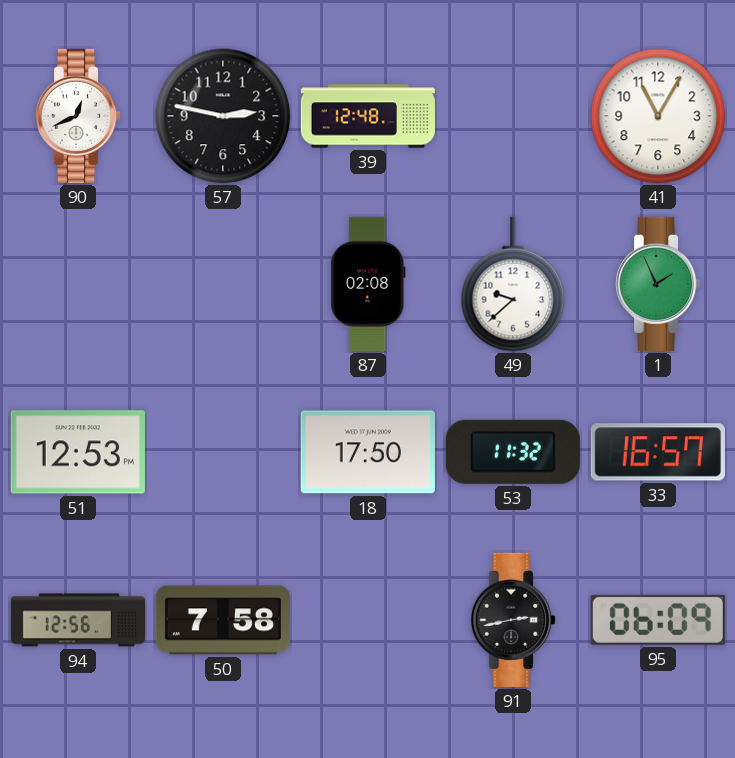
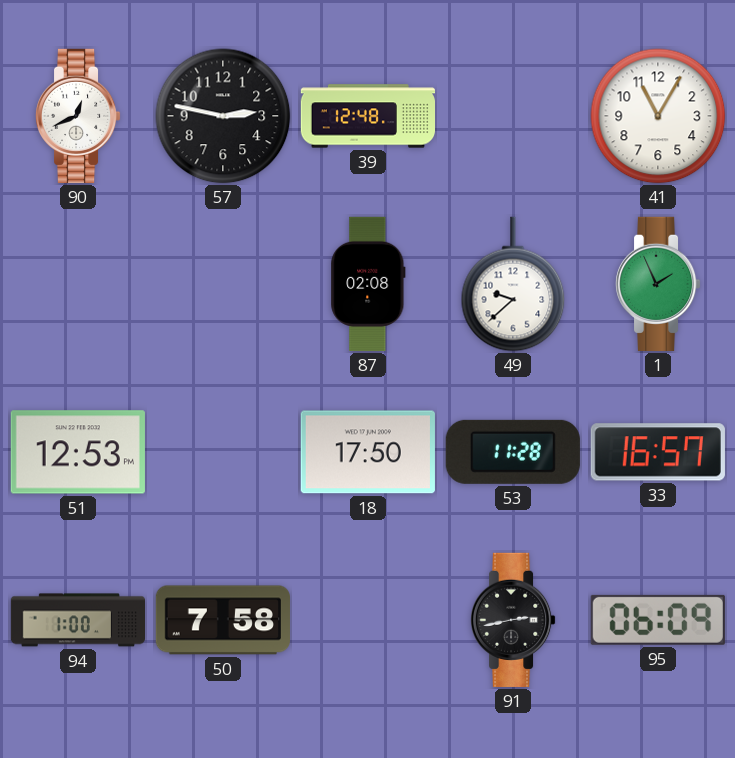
53: 11:32 -> 11:28 (513, 452)
94: 12:56 -> 1:00 (77, 620)
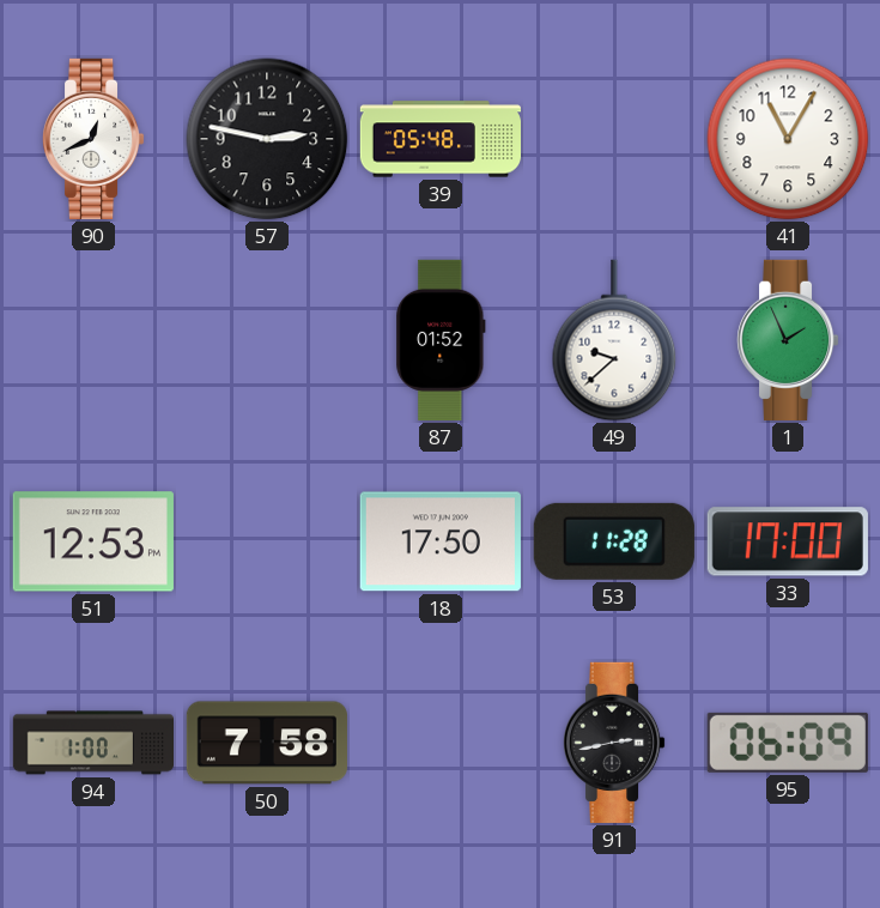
39: 12:48 -> 05:48 (439, 139)
87: 02:08 -> 01:52 (441, 340)
33: 16:57 -> 17:00 (788, 541)
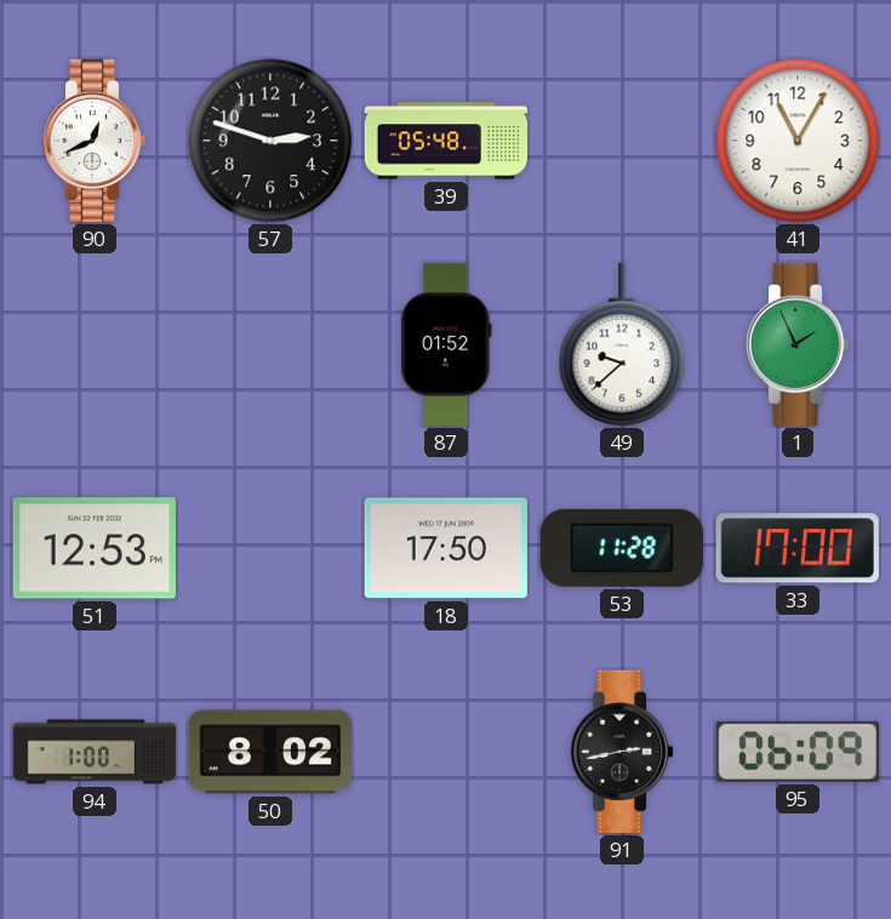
57: 2:47 -> 2:48 (270, 141)
50: 7:58 -> 8:02 (270, 752)
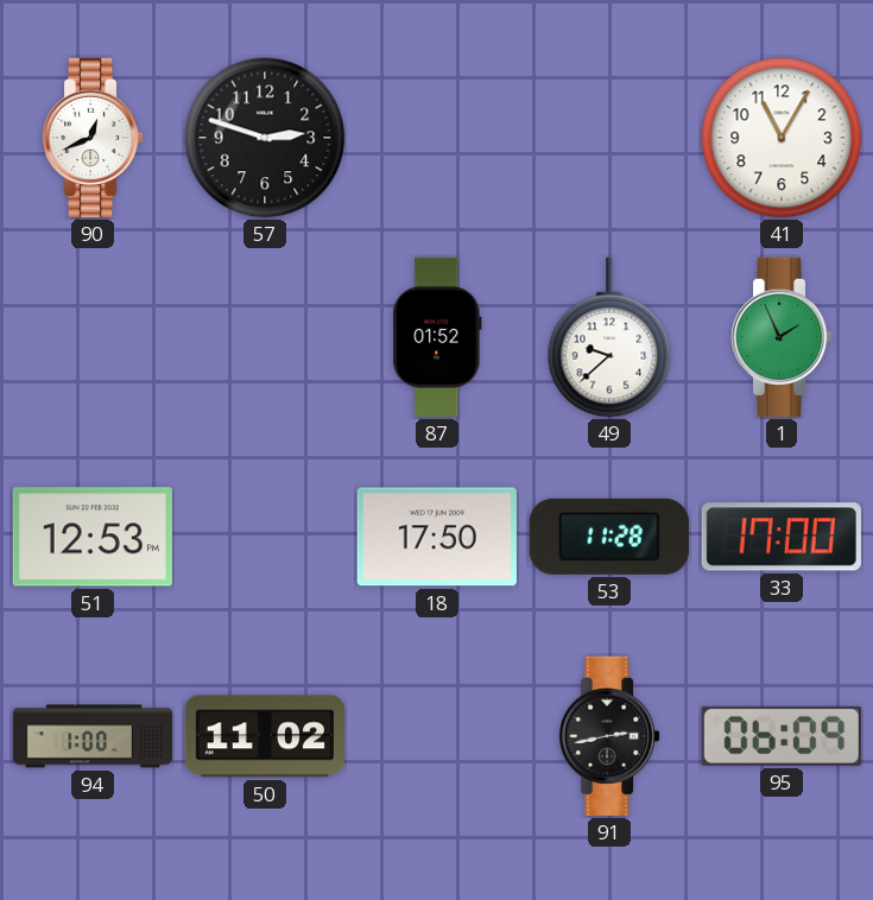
39: 05:48 -> none (445, 141)
50: 8:02 -> 11:02 (265, 736)
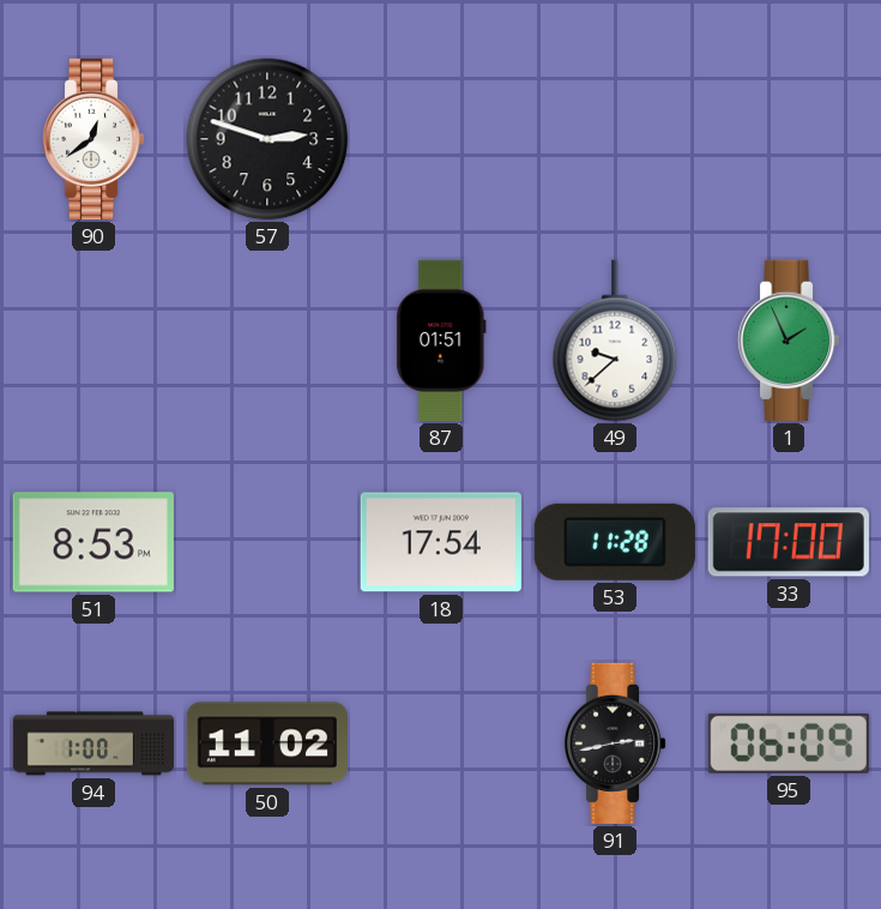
90: 12:41 -> 12:39 (93, 139)
41: 11:05 -> none (782, 138)
87: 01:52 -> 01:51 (441, 341)
51: 12:53 -> 8:53 (93, 542)
18: 17:50 -> 17:54 (441, 542)
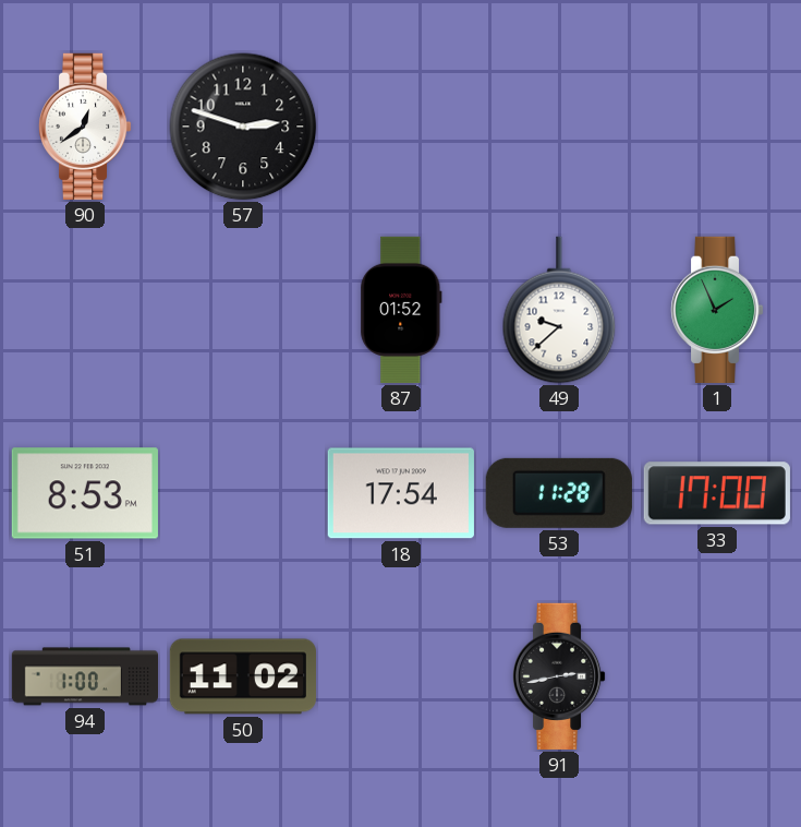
87: 01:51 -> 01:52 (401, 310)
95: 06:09 -> none (789, 744)
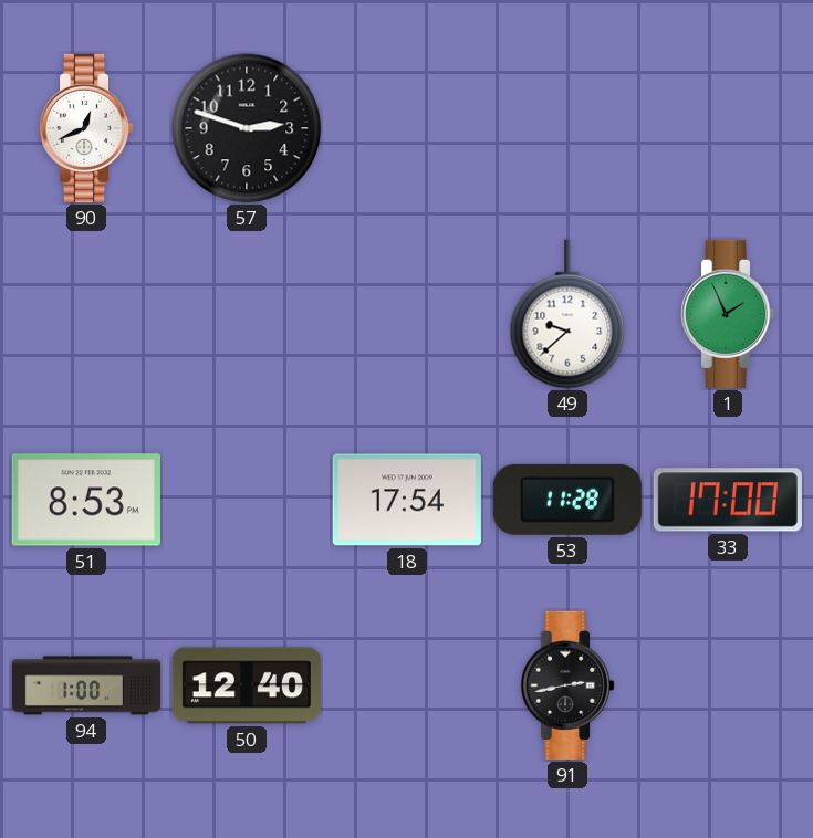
90: 12:39 -> 12:41 (86, 128)
87: 01:52 -> none (401, 310)
50: 11:02 -> 12:40 (247, 685)
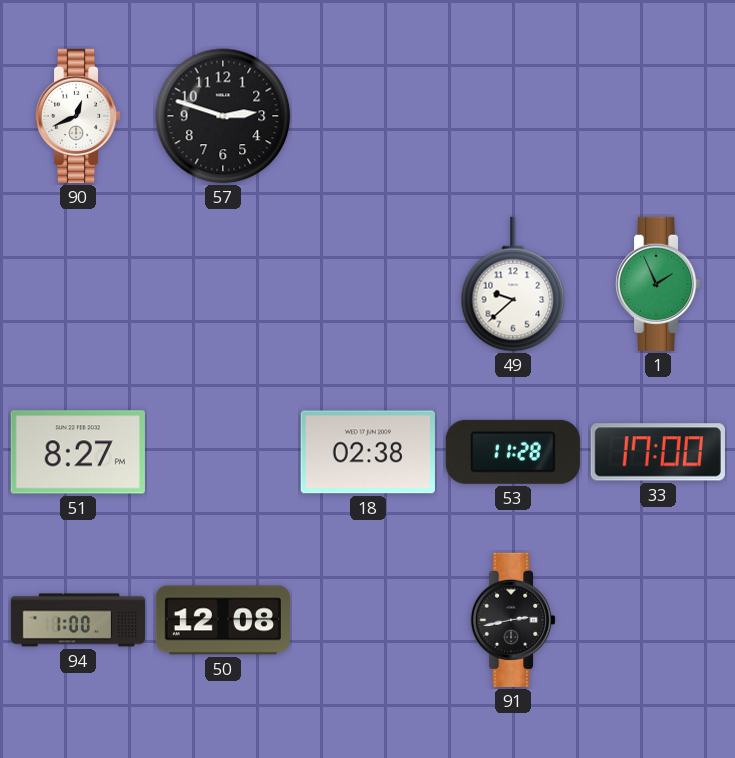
51: 8:53 -> 8:27 (78, 452)
18: 17:54 -> 02:38 (368, 452)
50: 12:40 -> 12:08 (223, 620)
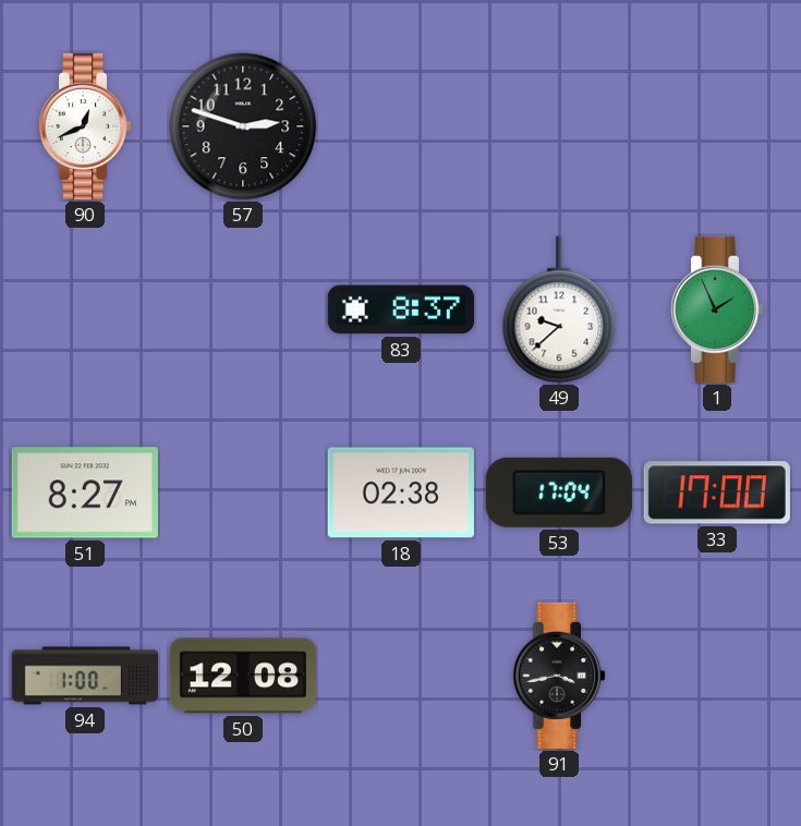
83: none -> 8:37 (401, 309)
53: 11:28 -> 17:04 (559, 493)
91: 2:43 -> 3:43 (559, 676)
